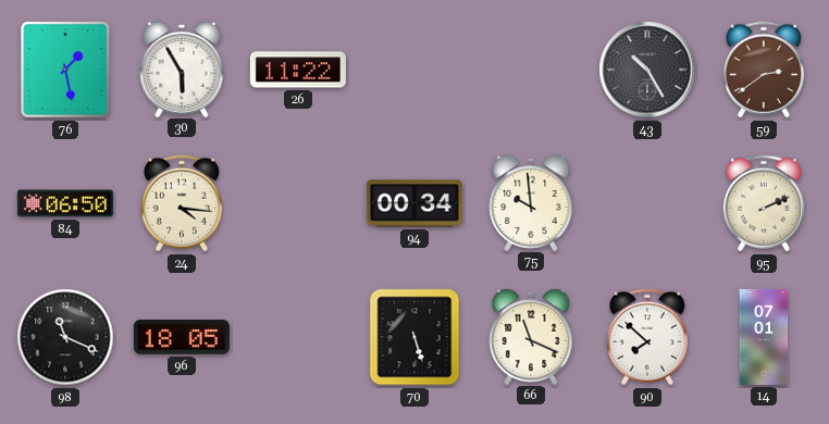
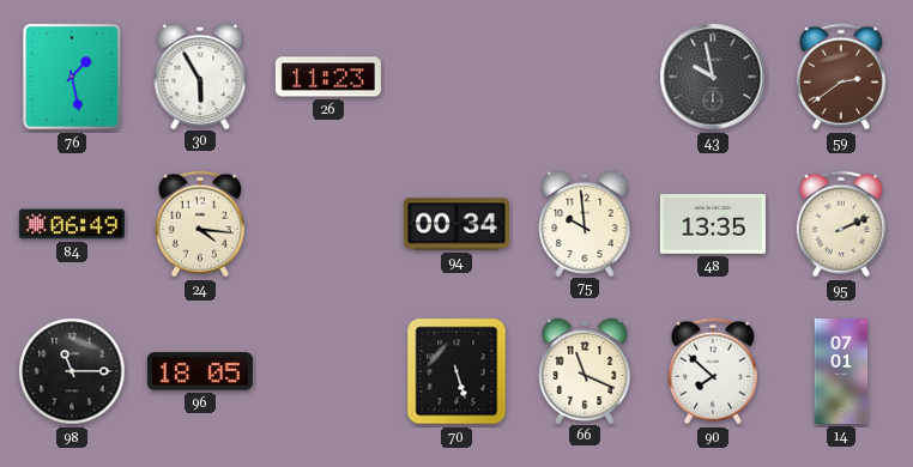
26: 11:22 -> 11:23 (328, 77)
43: 10:25 -> 9:58 (713, 77)
84: 06:50 -> 06:49 (72, 224)
48: none -> 13:35 (713, 225)
98: 11:19 -> 11:15 (72, 371)
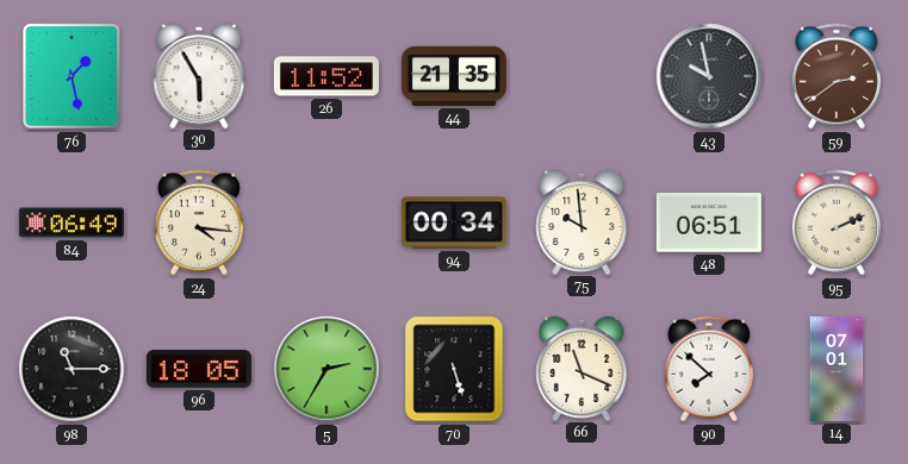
26: 11:23 -> 11:52 (326, 76)
44: none -> 21:35 (454, 76)
48: 13:35 -> 06:51 (709, 224)
5: none -> 2:35 (326, 369)
